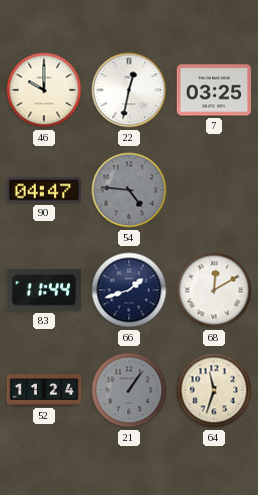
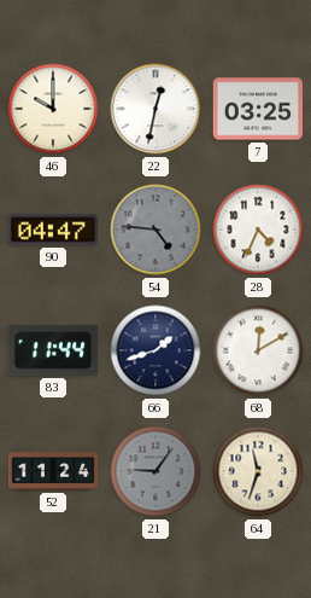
28: none -> 4:34 (258, 230)
21: 1:06 -> 9:06 (155, 471)
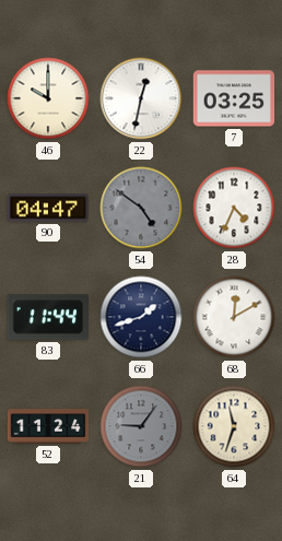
54: 4:46 -> 4:51 (141, 208)
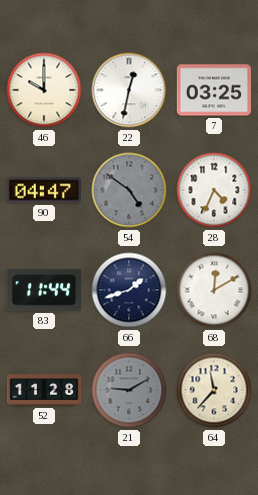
52: 11:24 -> 11:28 (44, 390)
21: 9:06 -> 9:10 (129, 390)
64: 11:33 -> 11:37 (214, 390)
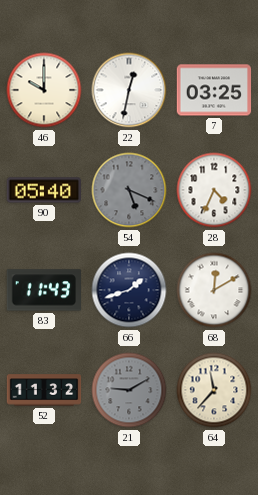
90: 04:47 -> 05:40 (44, 190)
54: 4:51 -> 5:19 (129, 190)
83: 11:44 -> 11:43 (44, 290)
52: 11:28 -> 11:32 (44, 390)
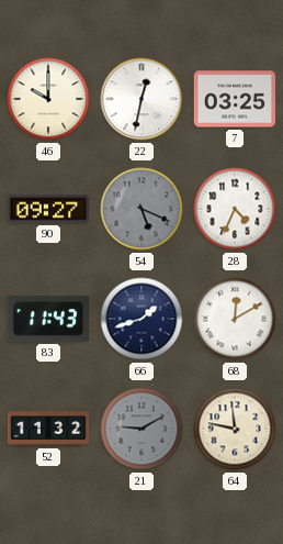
90: 05:40 -> 09:27 (48, 209)
64: 11:37 -> 11:47 (235, 429)
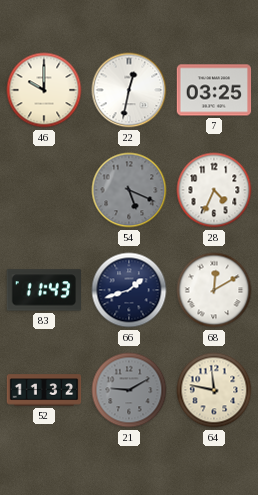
90: 09:27 -> none (48, 209)
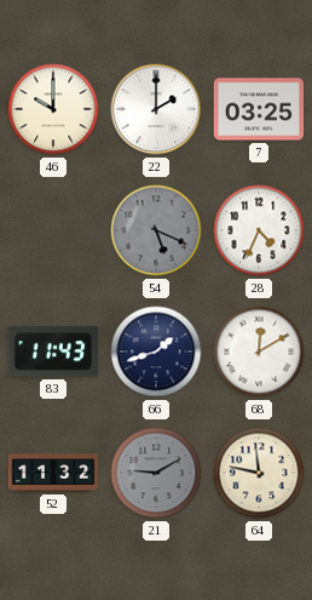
22: 12:32 -> 2:00 (156, 109)
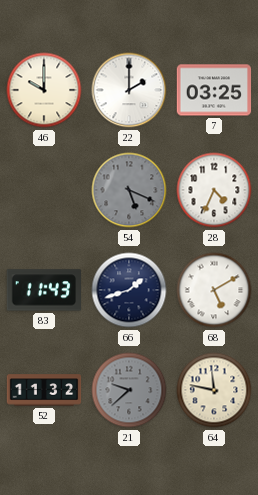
68: 12:10 -> 5:10 (214, 290)
21: 9:10 -> 9:38 (129, 390)
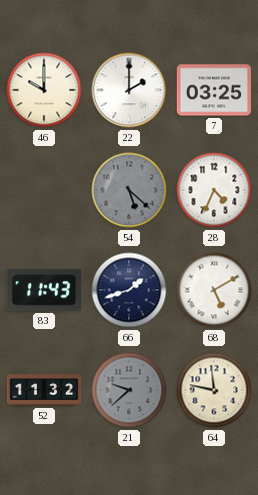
54: 5:19 -> 5:22 (129, 190)
